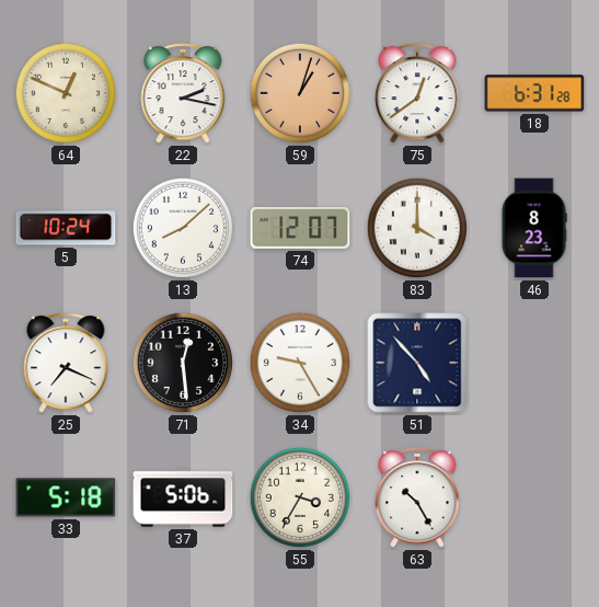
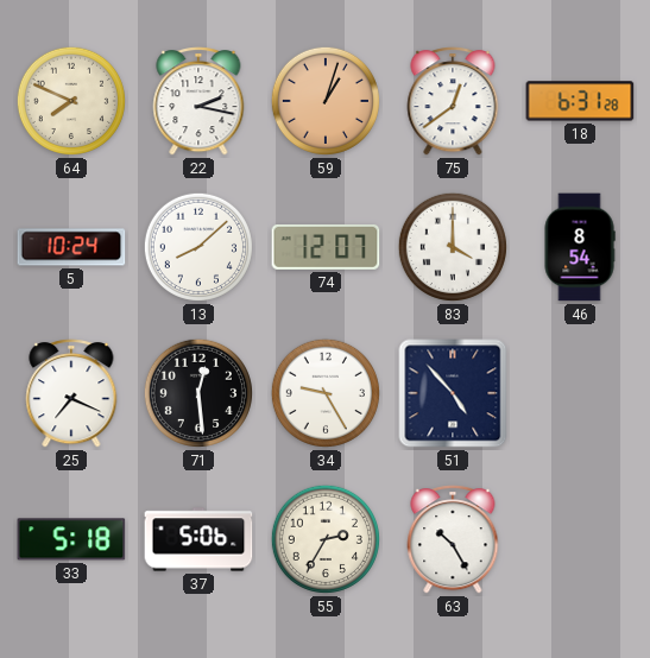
64: 12:49 -> 7:49 (71, 101)
46: 8:23 -> 8:54 (580, 247)
55: 3:35 -> 2:35 (326, 539)
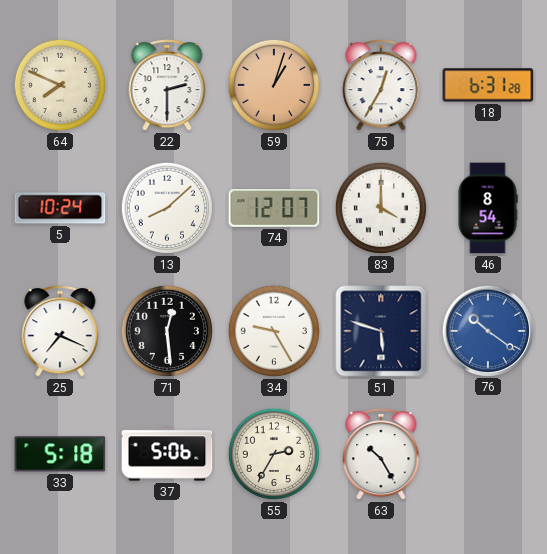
22: 2:17 -> 2:30 (167, 85)
75: 12:39 -> 12:35 (381, 85)
51: 4:53 -> 5:48 (381, 331)
76: none -> 10:21 (487, 330)
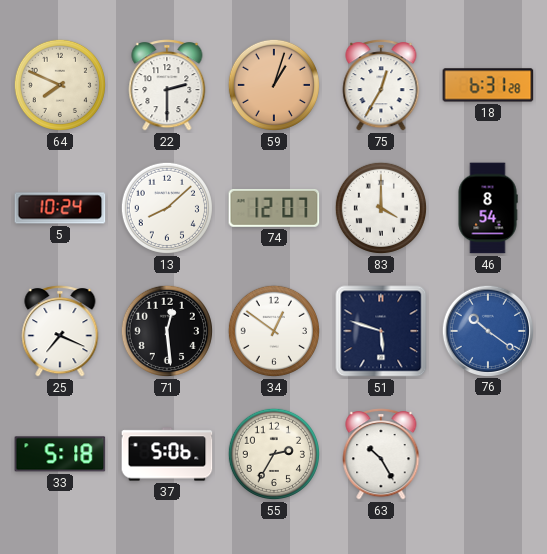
34: 9:25 -> 12:51 (274, 331)
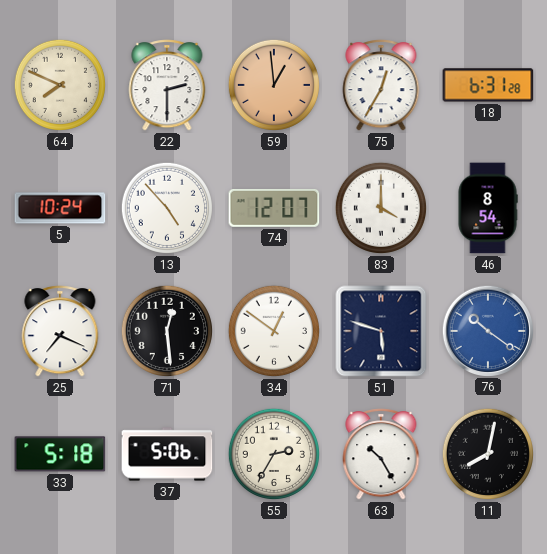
59: 1:03 -> 12:59 (274, 85)
13: 8:08 -> 4:53 (167, 208)
11: none -> 8:02 (488, 454)
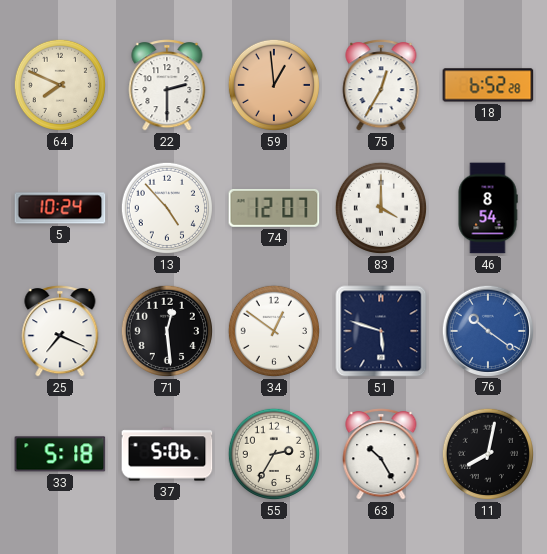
18: 6:31 -> 6:52 (488, 85)
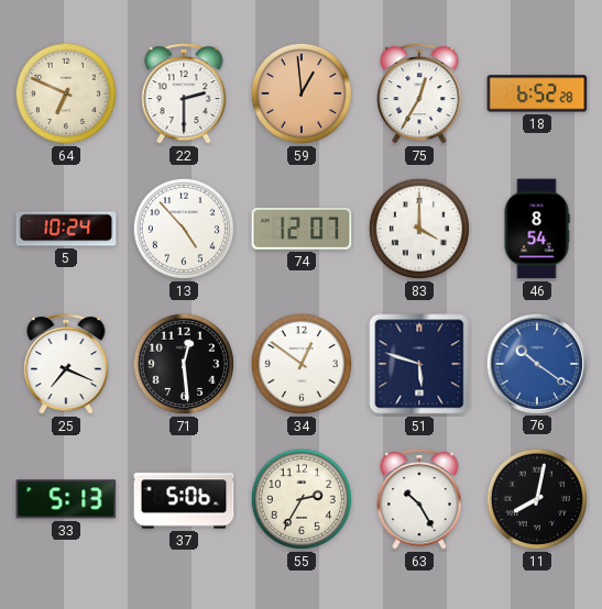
64: 7:49 -> 6:49 (66, 93)
33: 5:18 -> 5:13 (66, 499)
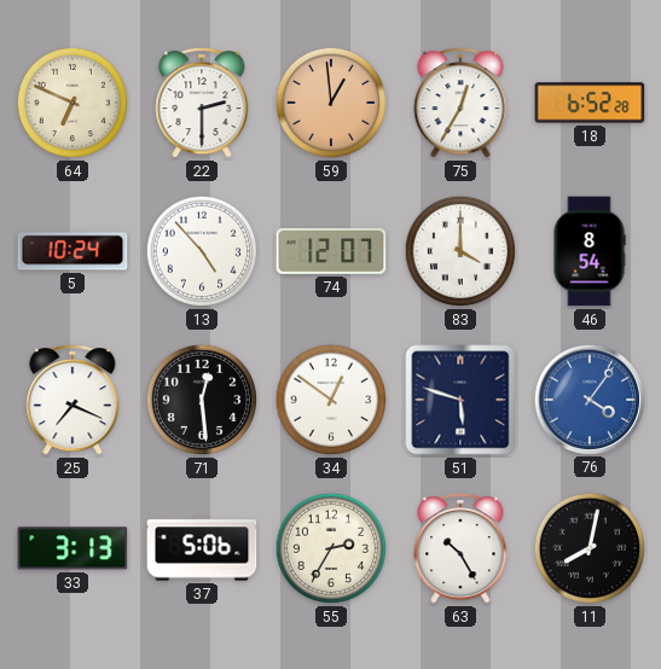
76: 10:21 -> 4:06 (588, 399)
33: 5:13 -> 3:13 (73, 548)
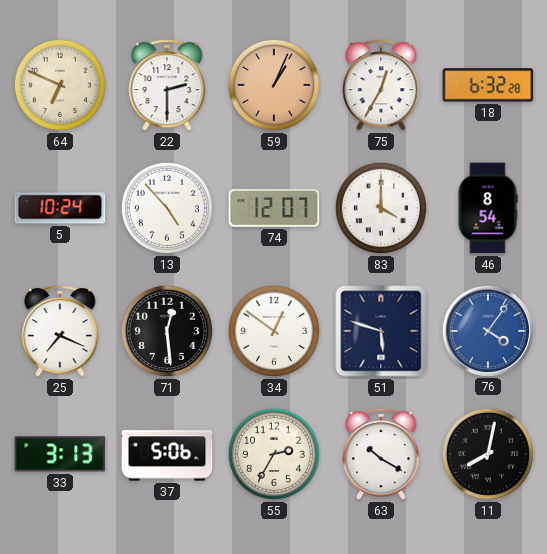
59: 12:59 -> 1:04 (274, 85)
18: 6:52 -> 6:32 (488, 85)
63: 10:25 -> 10:20 (381, 454)
